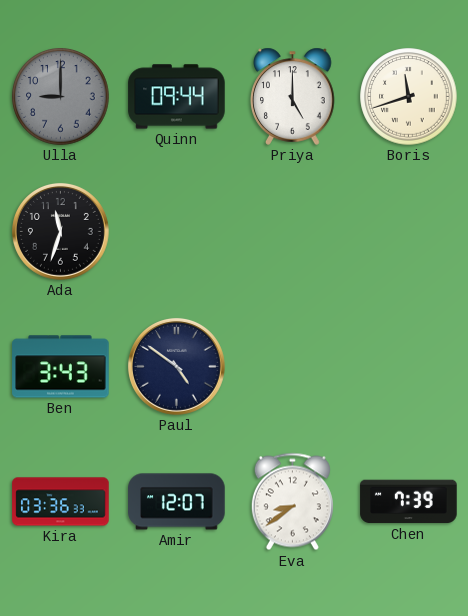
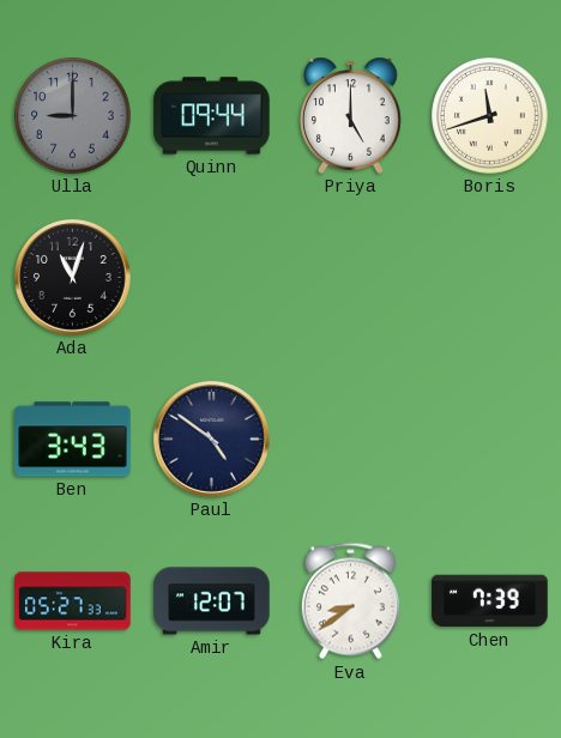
Ada: 11:33 -> 11:03 (72, 277)
Kira: 03:36 -> 05:27 (73, 601)
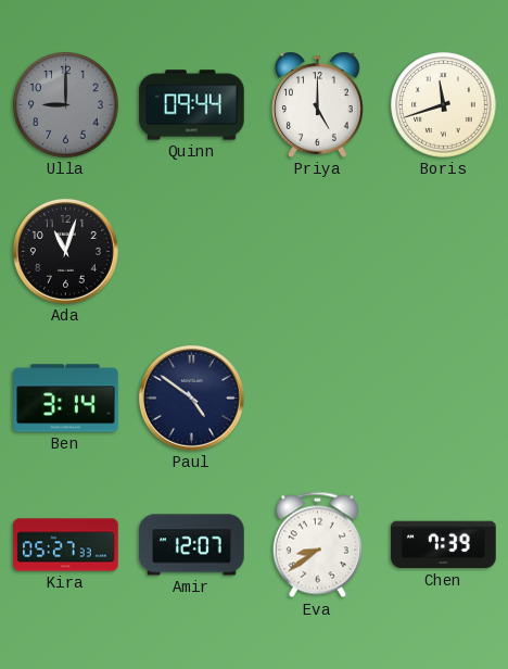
Ben: 3:43 -> 3:14 (66, 399)
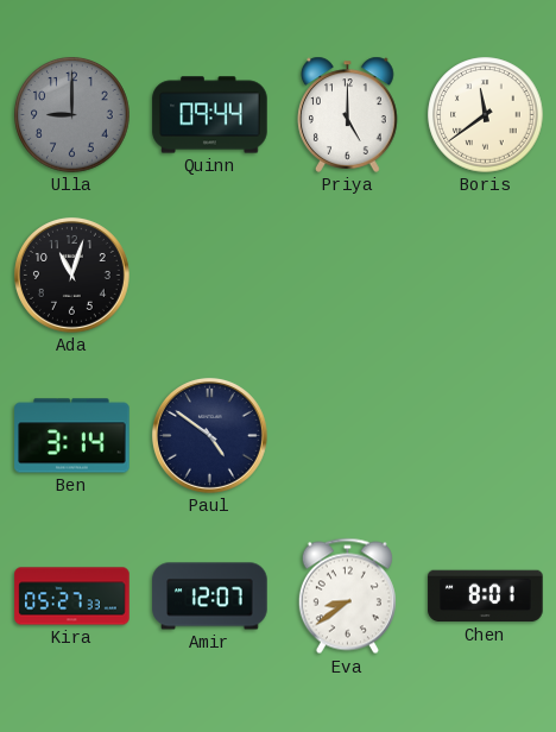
Boris: 11:42 -> 11:39 (486, 115)
Chen: 7:39 -> 8:01 (486, 597)
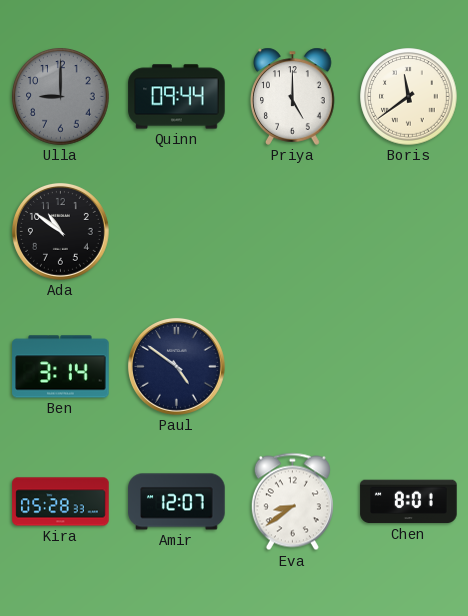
Ada: 11:03 -> 10:51 (60, 231)
Kira: 05:27 -> 05:28 (61, 502)
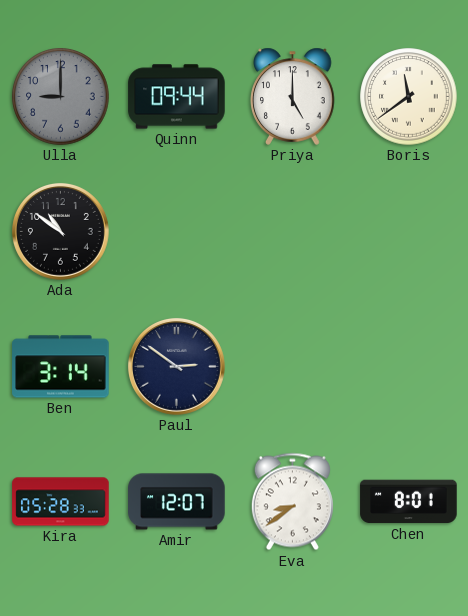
Paul: 4:51 -> 2:51 (176, 366)
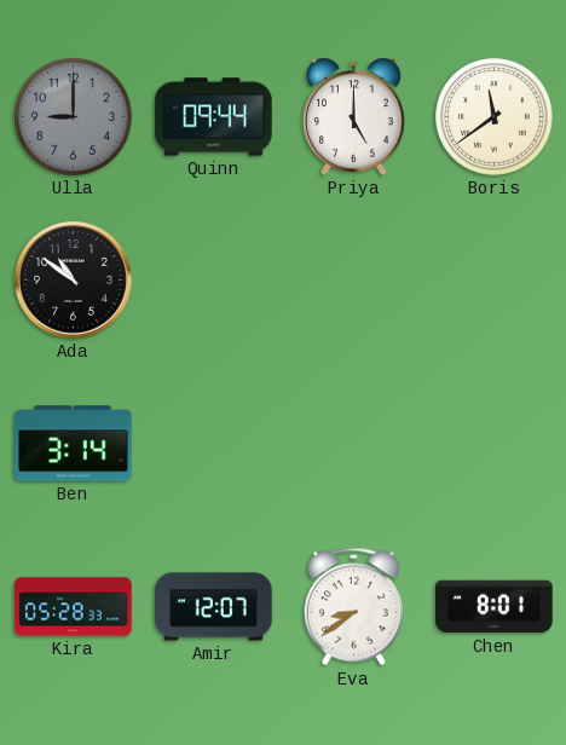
Paul: 2:51 -> none (176, 366)
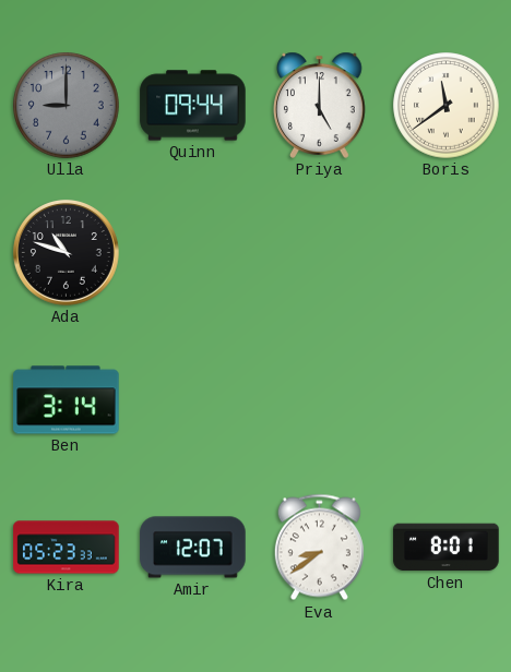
Ada: 10:51 -> 10:48 (66, 252)
Kira: 05:28 -> 05:23 (67, 548)
